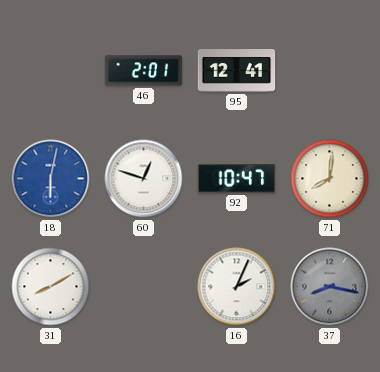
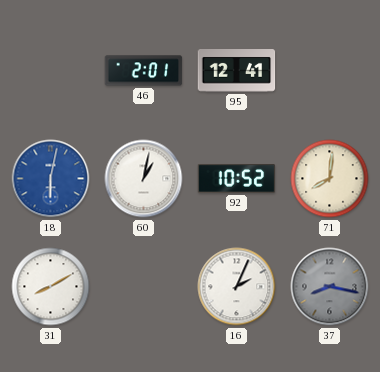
60: 12:48 -> 1:02 (144, 179)
92: 10:47 -> 10:52 (237, 179)
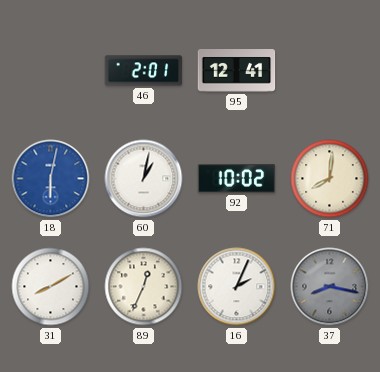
92: 10:52 -> 10:02 (237, 179)
89: none -> 12:34 (144, 287)
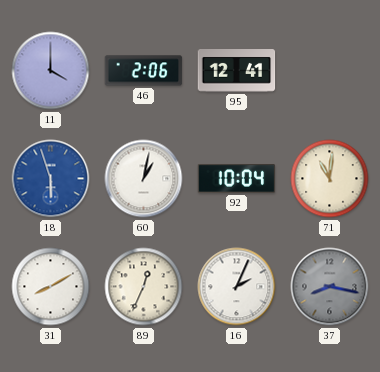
11: none -> 4:00 (51, 71)
46: 2:01 -> 2:06 (144, 71)
18: 6:02 -> 5:57 (51, 179)
92: 10:02 -> 10:04 (237, 179)
71: 8:01 -> 11:01 (330, 179)
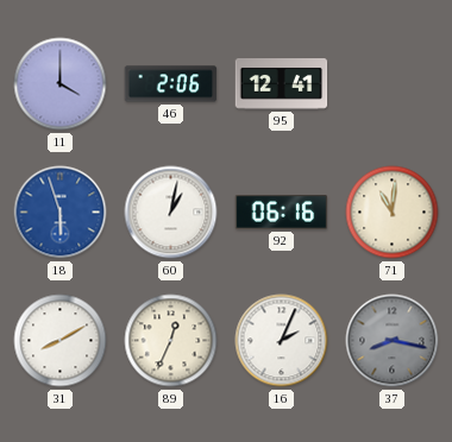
92: 10:04 -> 06:16 (282, 213)
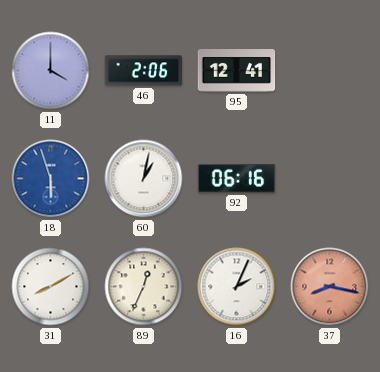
71: 11:01 -> none (393, 213)
37 dial: grey -> salmon (330, 287)
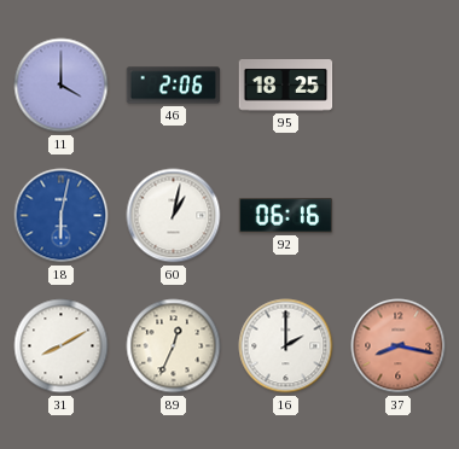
95: 12:41 -> 18:25 (286, 86)
18: 5:57 -> 6:02 (62, 216)
16: 2:04 -> 2:00 (286, 346)
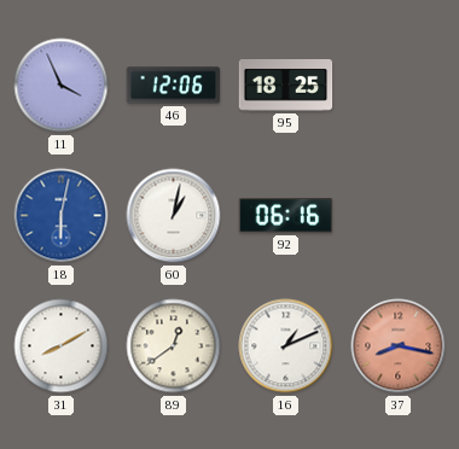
11: 4:00 -> 3:56 (62, 86)
46: 2:06 -> 12:06 (174, 86)
89: 12:34 -> 12:39 (174, 346)
16: 2:00 -> 1:11 (286, 346)
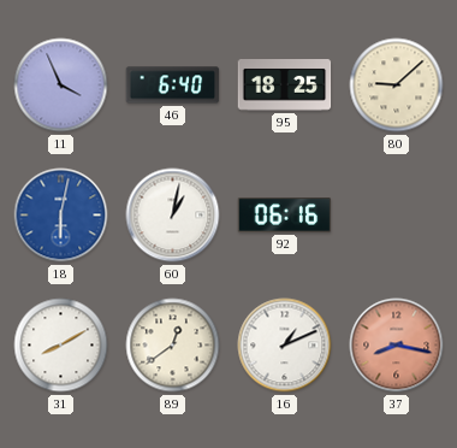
46: 12:06 -> 6:40 (173, 86)
80: none -> 9:08 (397, 86)
